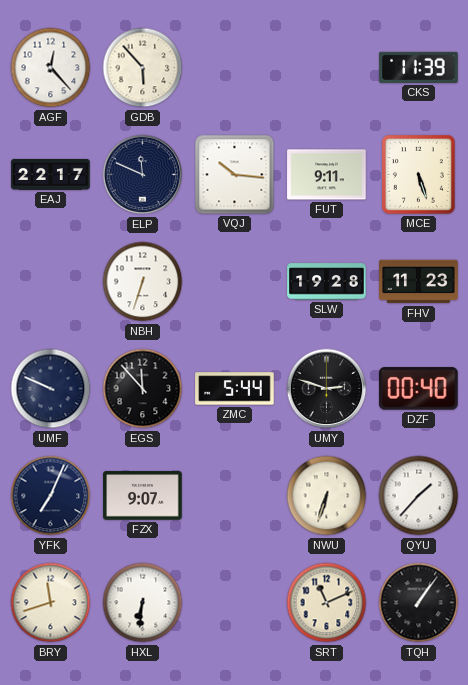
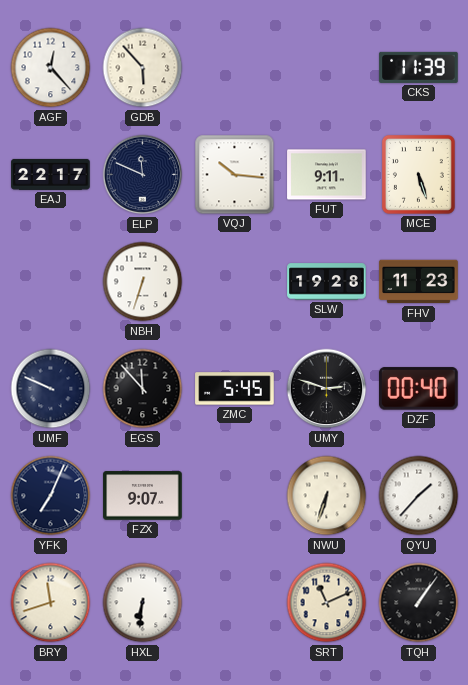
ZMC: 5:44 -> 5:45 (235, 389)
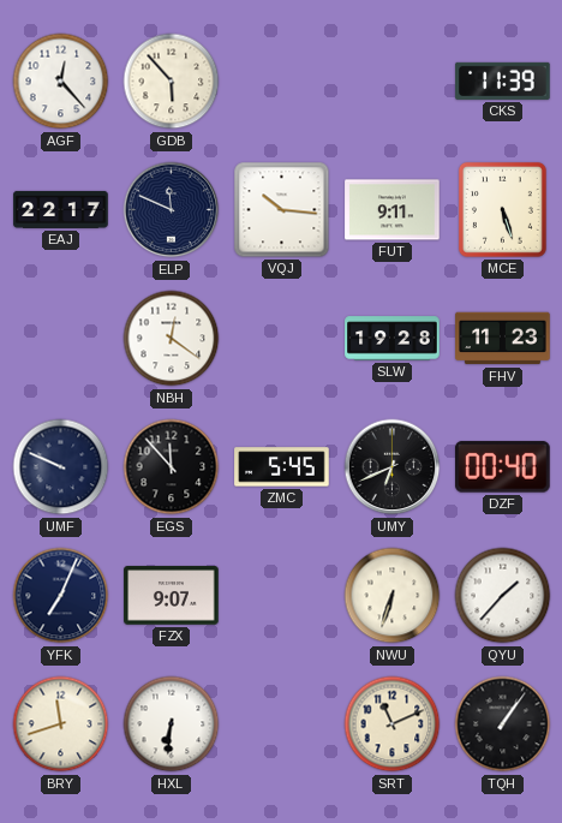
NBH: 6:33 -> 12:21 (172, 339)
UMY: 2:48 -> 6:41 (393, 467)
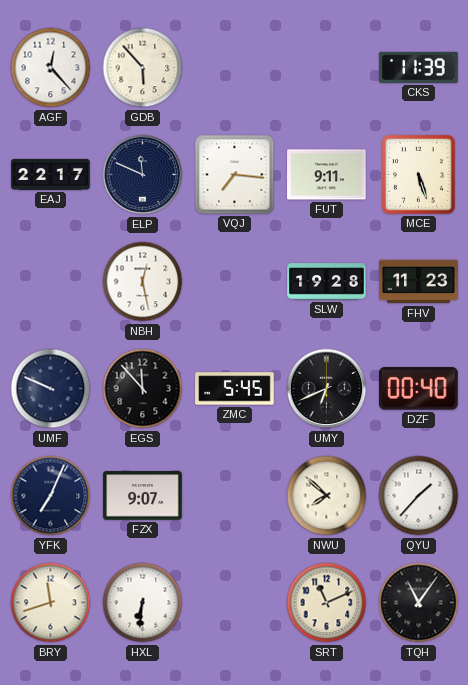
VQJ: 10:16 -> 7:16 (235, 175)
NBH: 12:21 -> 12:28 (143, 282)
NWU: 6:33 -> 7:52 (327, 496)
TQH: 1:06 -> 11:06 (419, 603)
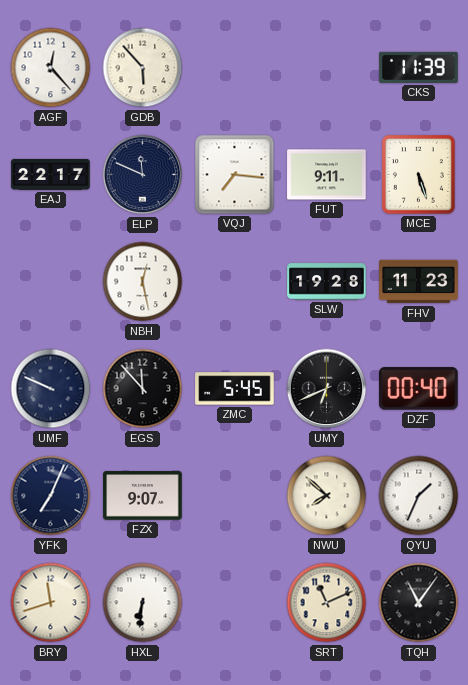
QYU: 1:37 -> 1:34 (419, 496)
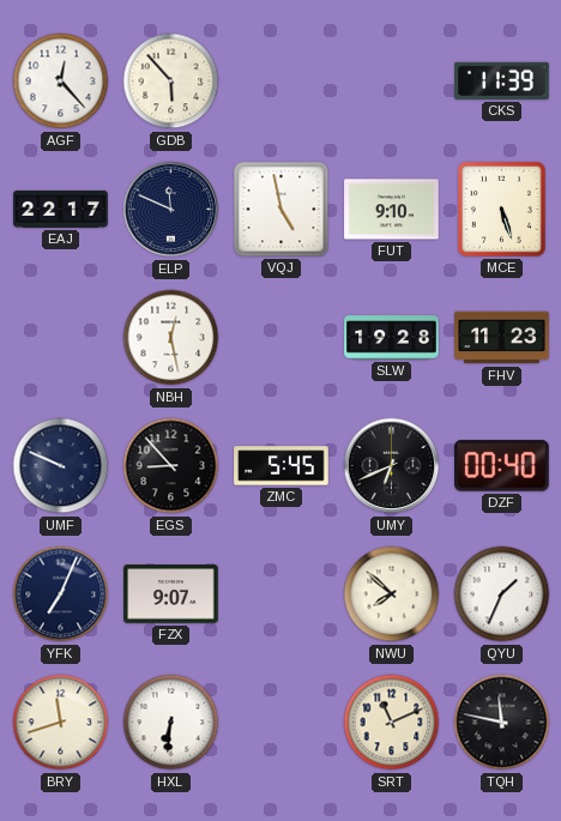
VQJ: 7:16 -> 4:58 (282, 210)
FUT: 9:11 -> 9:10 (392, 210)
EGS: 11:53 -> 8:53 (171, 466)
TQH: 11:06 -> 11:47 (502, 723)
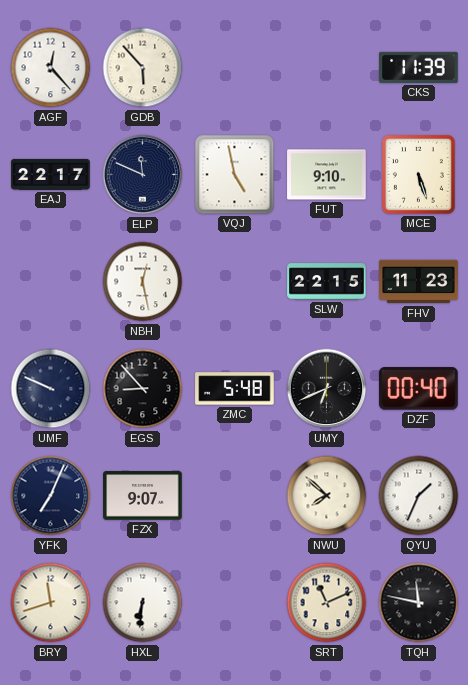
SLW: 19:28 -> 22:15 (327, 282)
ZMC: 5:45 -> 5:48 (235, 389)
